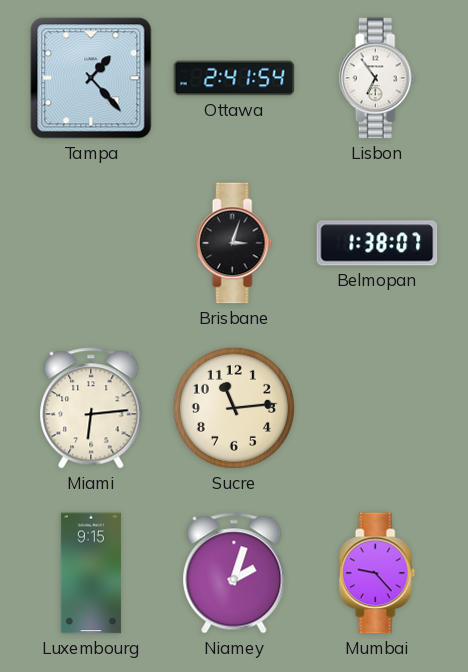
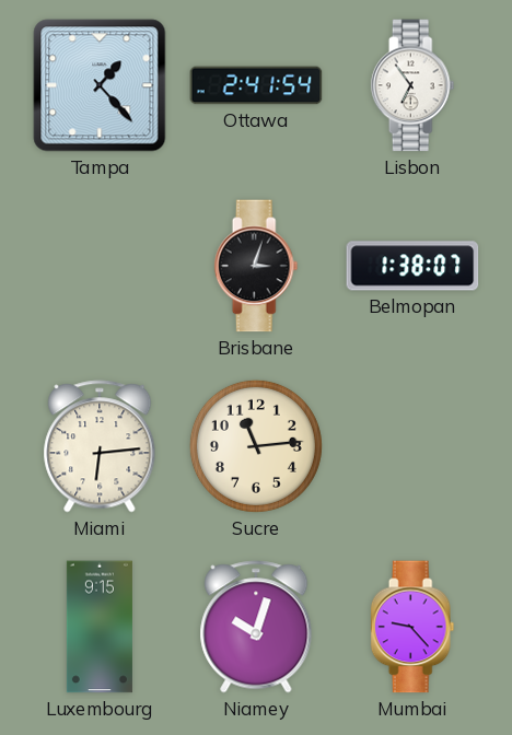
Niamey: 2:03 -> 10:03 (256, 627)
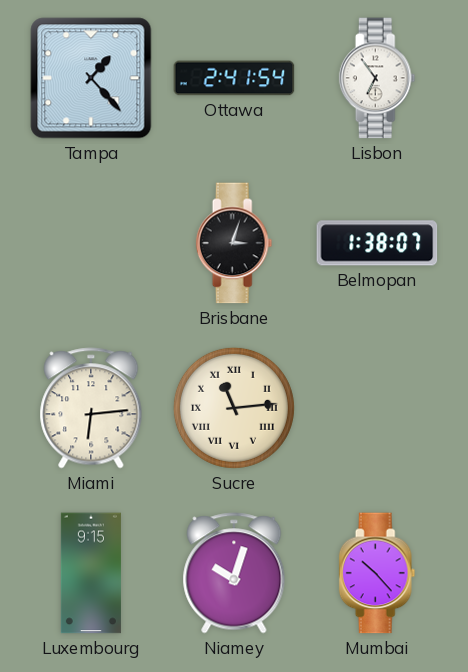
Sucre numerals: Arabic -> Roman (234, 408)
Mumbai: 9:23 -> 10:23 (377, 573)
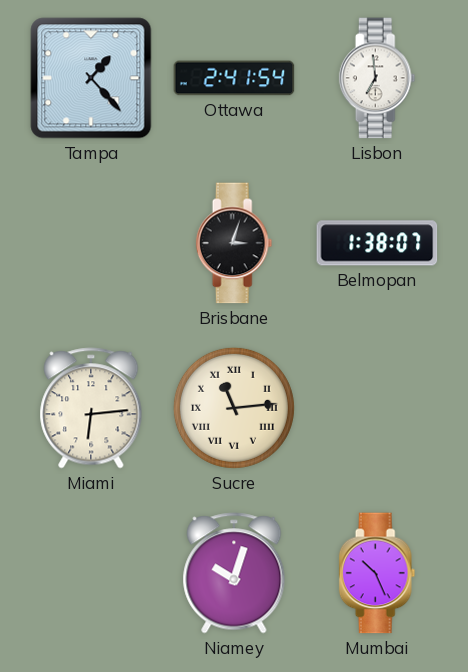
Lisbon: 6:54 -> 6:59 (377, 78)
Luxembourg: 9:15 -> none (91, 573)
Mumbai: 10:23 -> 10:26 (377, 573)
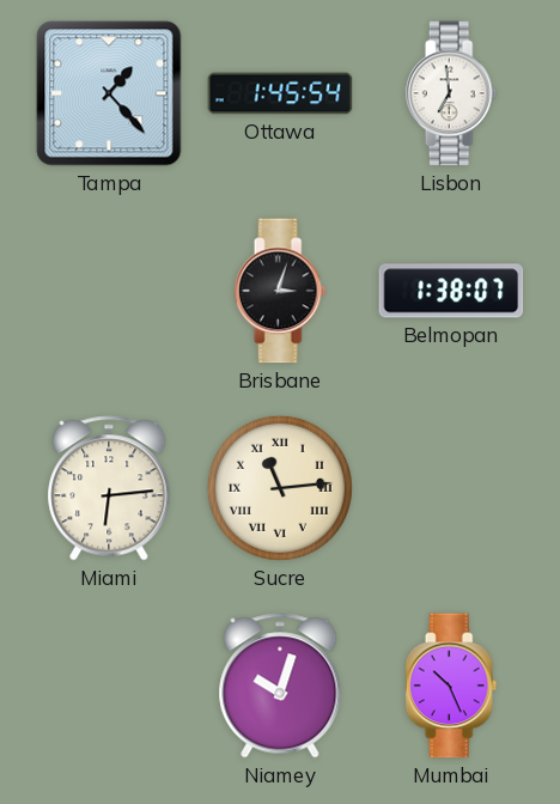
Ottawa: 2:41 -> 1:45 (280, 93)
